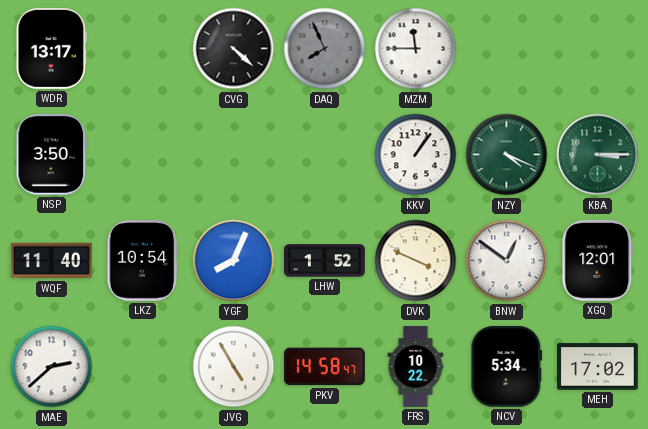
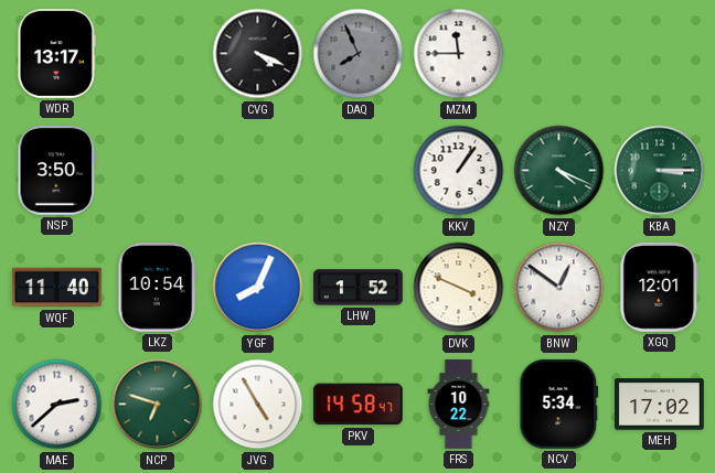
CVG: 4:22 -> 4:19 (258, 54)
NCP: none -> 6:48 (158, 405)
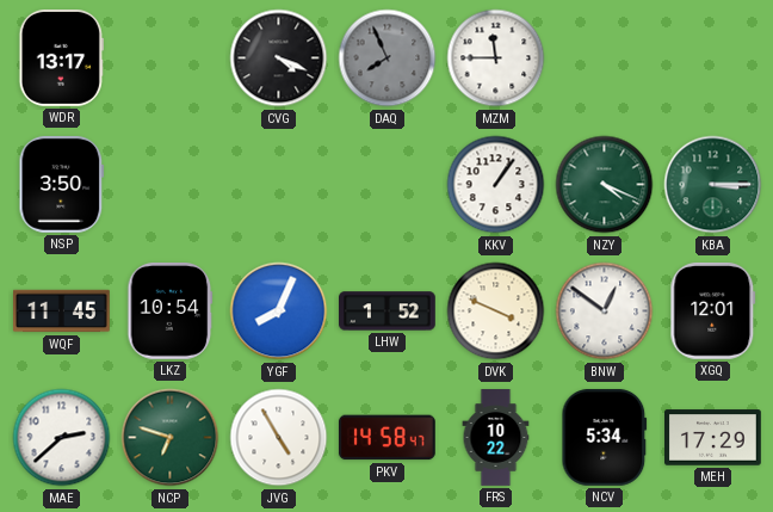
WQF: 11:40 -> 11:45 (62, 311)
MEH: 17:02 -> 17:29 (713, 438)
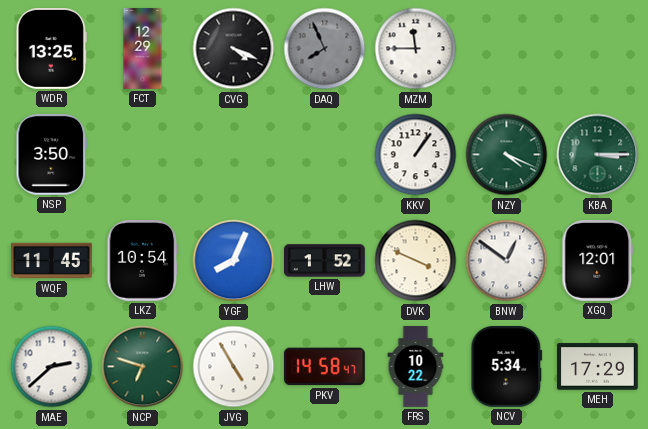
WDR: 13:17 -> 13:25 (51, 49)
FCT: none -> 12:29 (143, 49)
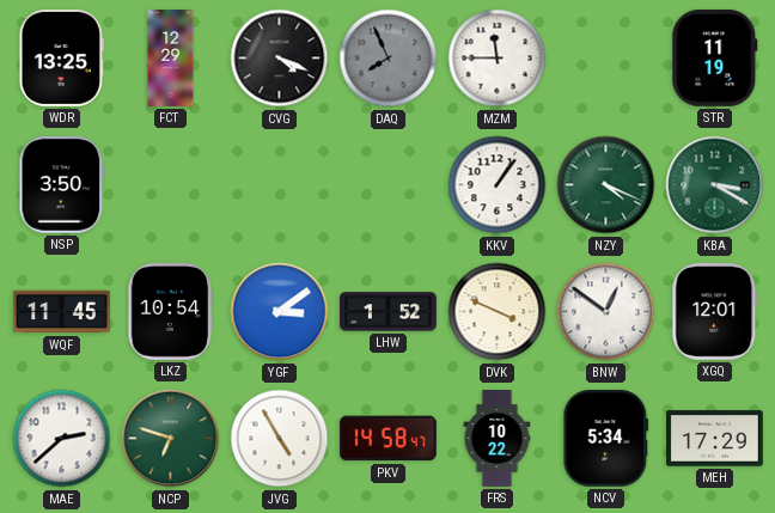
STR: none -> 11:19 (715, 57)
KBA: 3:15 -> 3:20 (715, 185)
YGF: 8:04 -> 3:09 (280, 312)
